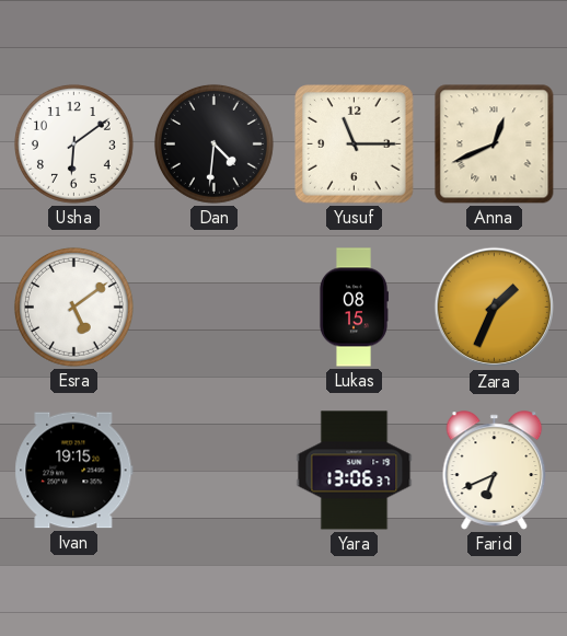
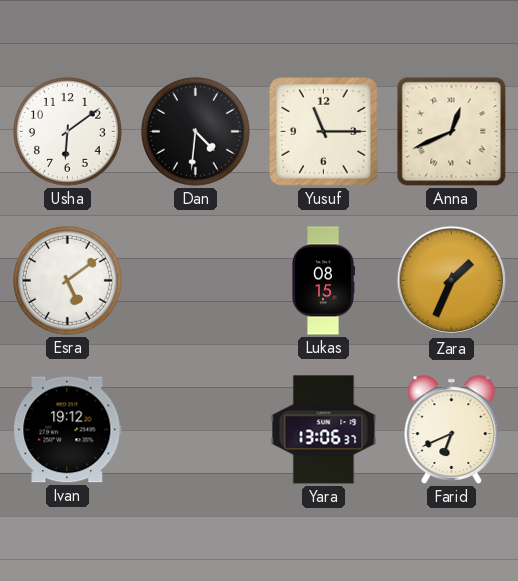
Ivan: 19:15 -> 19:12 (68, 430)
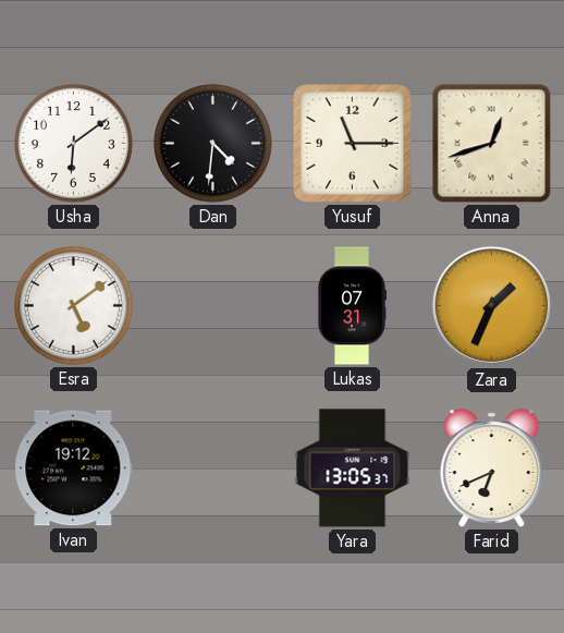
Anna: 12:41 -> 12:42 (492, 144)
Lukas: 08:15 -> 07:31 (352, 306)
Yara: 13:06 -> 13:05 (353, 468)
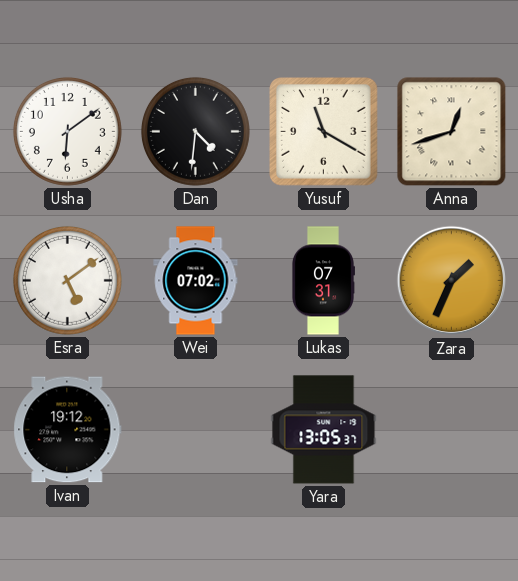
Yusuf: 11:15 -> 11:20 (324, 132)
Wei: none -> 07:02 (196, 281)
Farid: 6:41 -> none (492, 468)
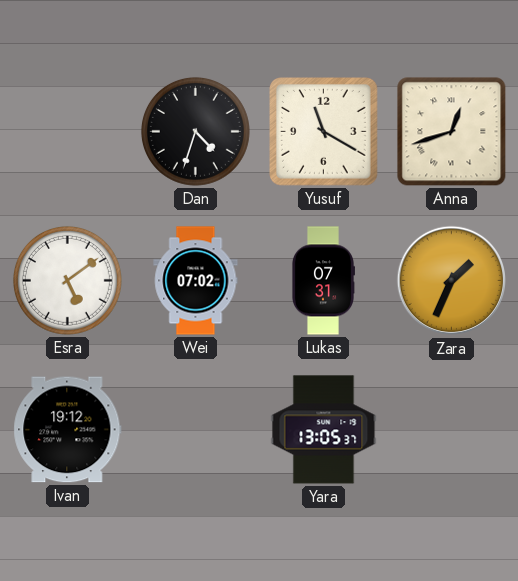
Usha: 6:09 -> none (67, 131)
Dan: 4:31 -> 4:33 (195, 131)
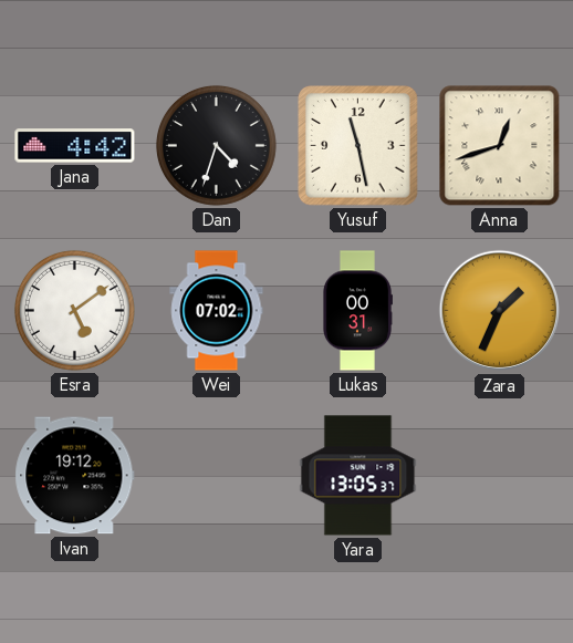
Jana: none -> 4:42 (75, 146)
Yusuf: 11:20 -> 11:28 (358, 146)
Lukas: 07:31 -> 00:31 (357, 311)
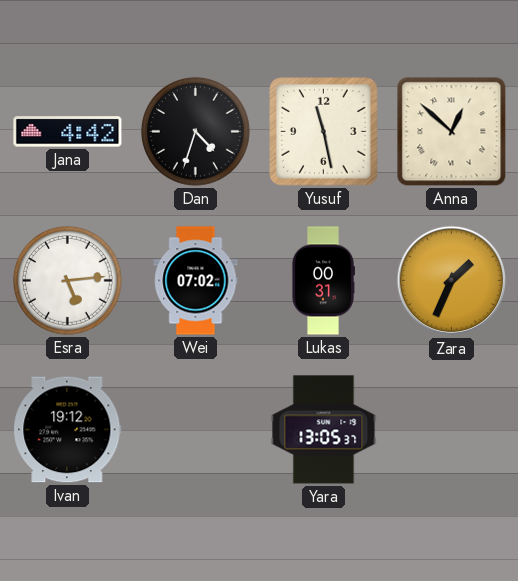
Anna: 12:42 -> 12:52 (452, 132)
Esra: 5:09 -> 5:14 (67, 280)
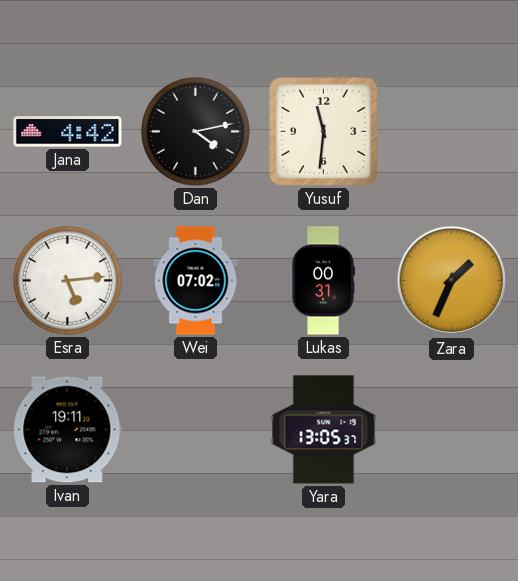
Dan: 4:33 -> 4:13 (195, 131)
Yusuf: 11:28 -> 11:31 (324, 132)
Anna: 12:52 -> none (452, 132)
Ivan: 19:12 -> 19:11 (68, 430)
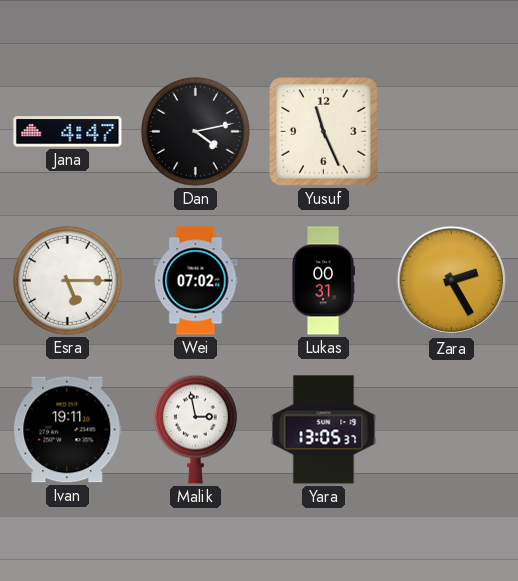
Jana: 4:42 -> 4:47 (68, 132)
Yusuf: 11:31 -> 11:26 (324, 132)
Esra: 5:14 -> 5:15 (67, 280)
Zara: 1:34 -> 2:25 (452, 281)
Malik: none -> 2:58 (195, 429)
